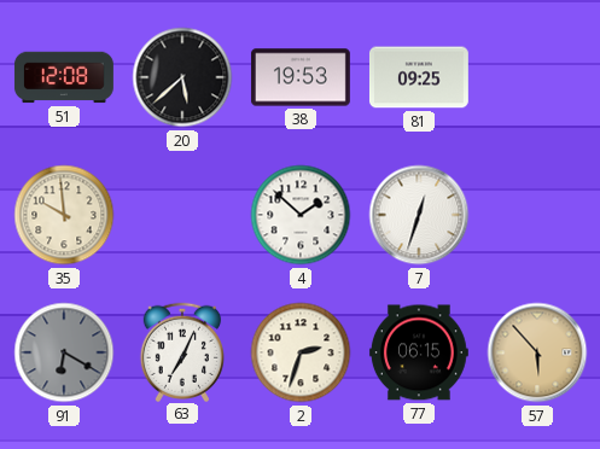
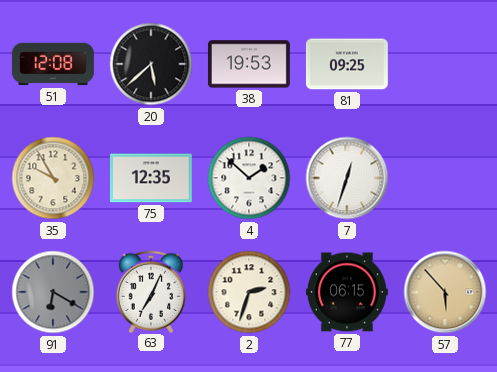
35: 9:59 -> 9:55 (53, 178)
75: none -> 12:35 (151, 178)
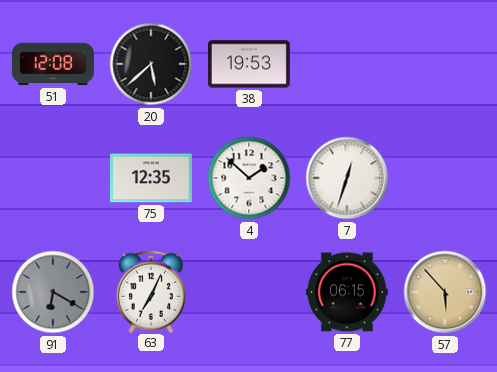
81: 09:25 -> none (347, 64)
35: 9:55 -> none (53, 178)
2: 2:33 -> none (249, 292)
